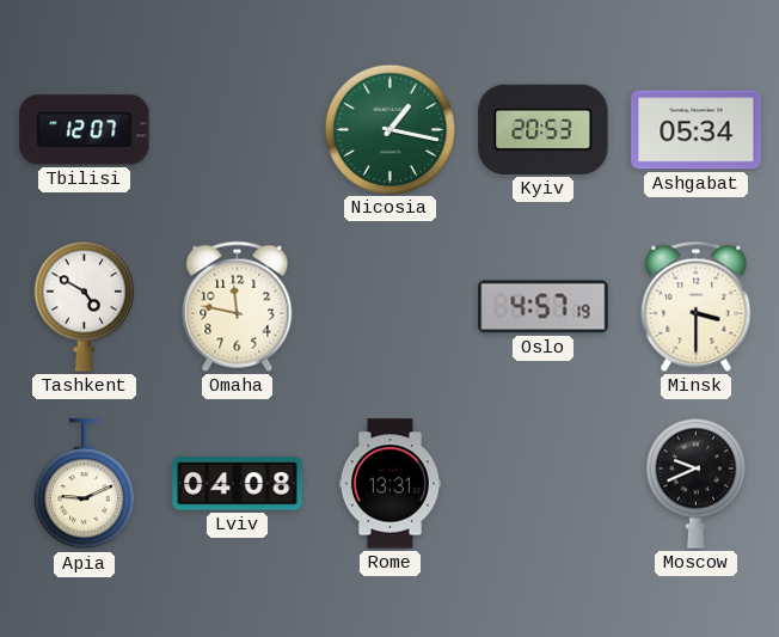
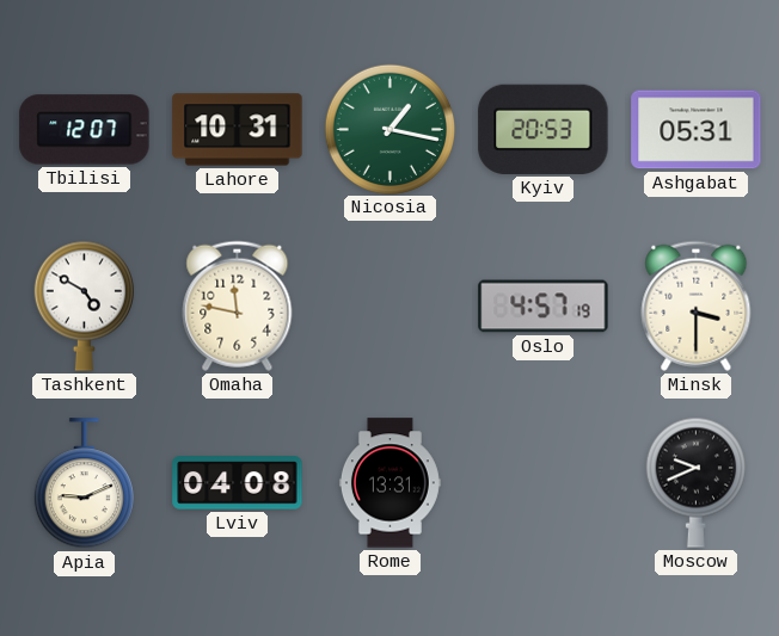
Lahore: none -> 10:31 (238, 130)
Ashgabat: 05:34 -> 05:31 (697, 130)
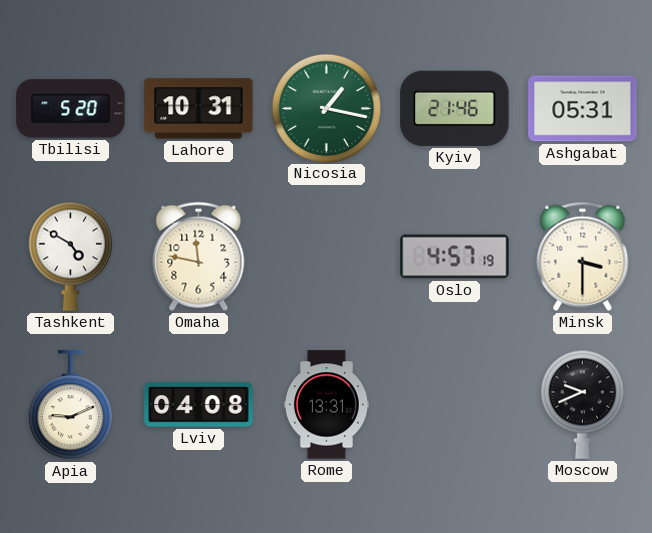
Tbilisi: 12:07 -> 5:20 (71, 109)
Kyiv: 20:53 -> 21:46 (455, 108)
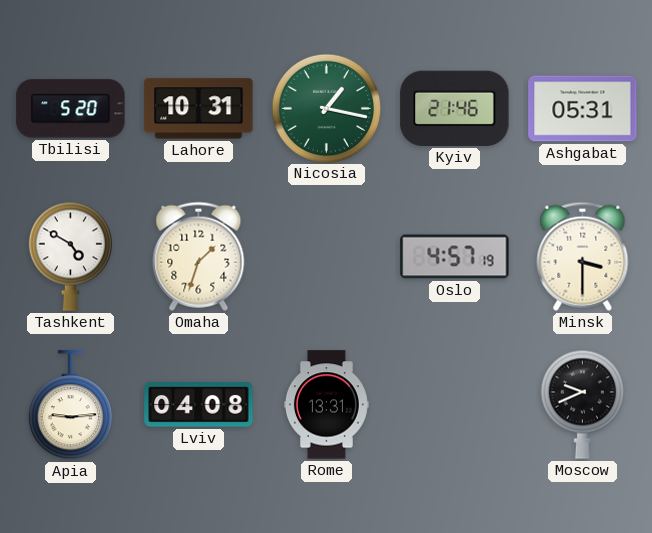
Omaha: 11:47 -> 1:33 (199, 256)
Apia: 9:11 -> 9:14 (70, 405)
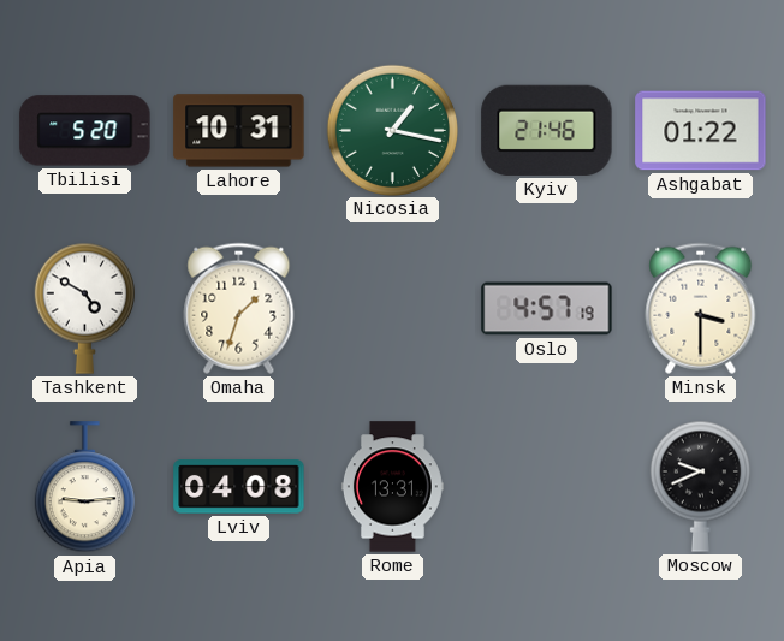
Ashgabat: 05:31 -> 01:22 (701, 131)
